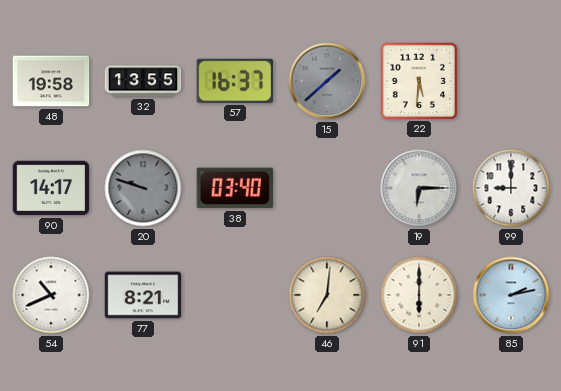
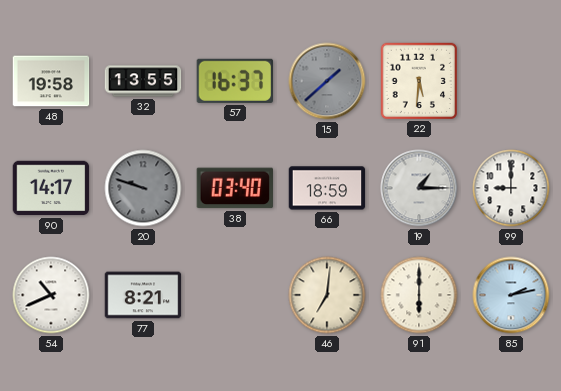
66: none -> 18:59 (327, 188)
19: 6:15 -> 1:15 (419, 188)
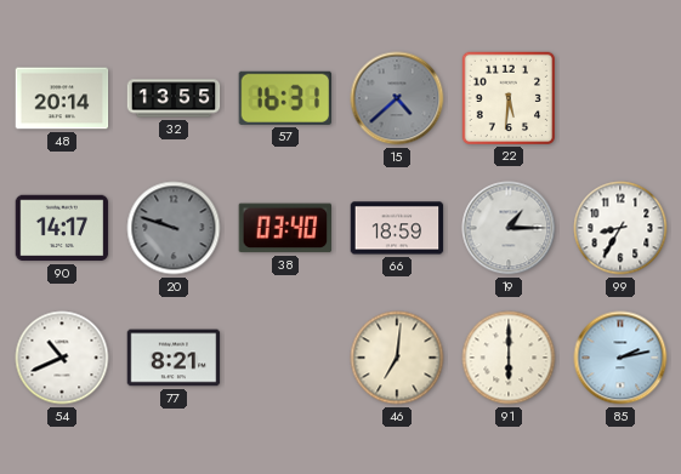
48: 19:58 -> 20:14 (62, 98)
57: 16:37 -> 16:31 (284, 98)
15: 1:38 -> 4:38 (397, 98)
99: 9:00 -> 8:35 (620, 228)
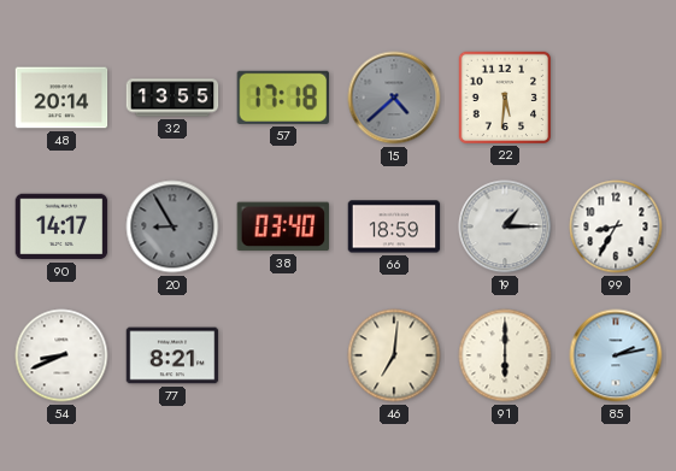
57: 16:31 -> 17:18 (282, 98)
20: 9:48 -> 8:55 (172, 226)
54: 10:41 -> 8:41 (61, 355)
